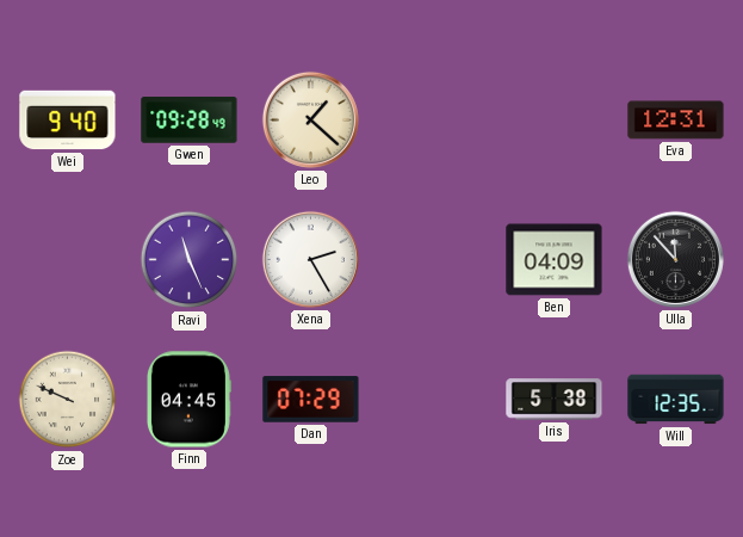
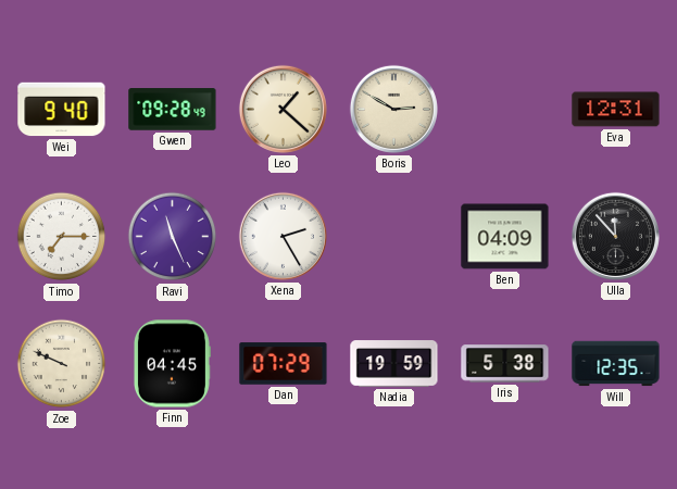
Boris: none -> 2:50 (393, 109)
Timo: none -> 7:15 (62, 237)
Nadia: none -> 19:59 (394, 364)
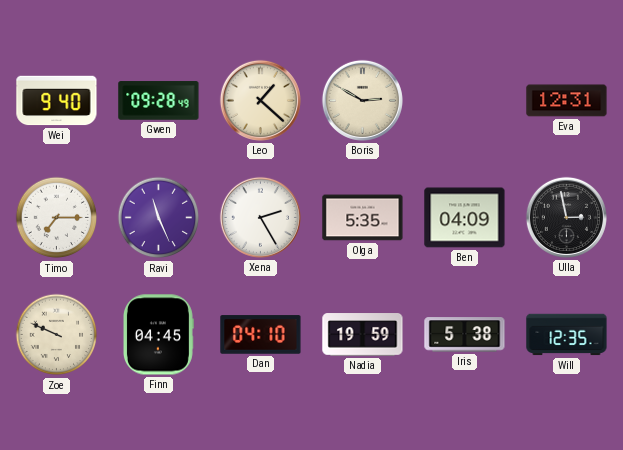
Olga: none -> 5:35 (363, 218)
Ulla: 11:53 -> 2:58 (566, 217)
Dan: 07:29 -> 04:10 (261, 335)
